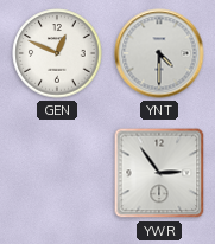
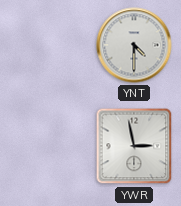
GEN: 12:49 -> none (57, 53)
YWR: 2:54 -> 2:58 (134, 146)
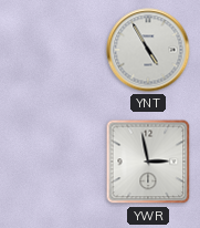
YNT: 4:30 -> 4:55 (148, 50)
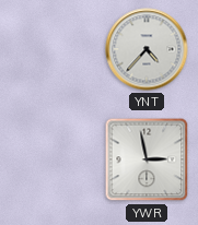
YNT: 4:55 -> 4:37 (147, 49)
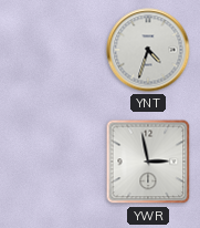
YNT: 4:37 -> 4:33 (148, 50)
